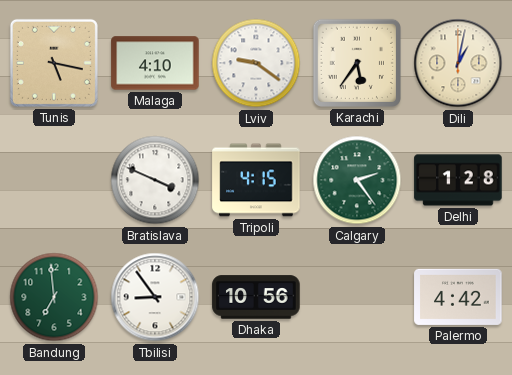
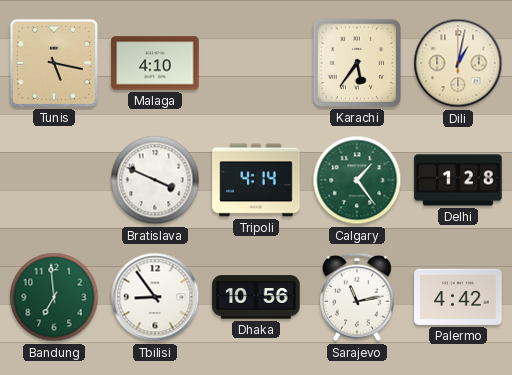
Lviv: 9:21 -> none (256, 63)
Tripoli: 4:15 -> 4:14 (256, 180)
Calgary: 2:24 -> 1:24 (357, 180)
Sarajevo: none -> 11:13 (357, 297)
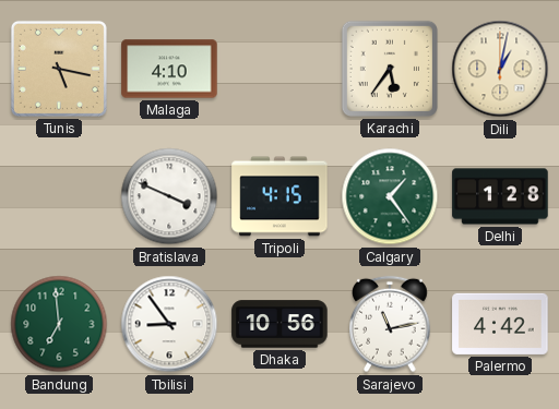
Tripoli: 4:14 -> 4:15 (279, 196)
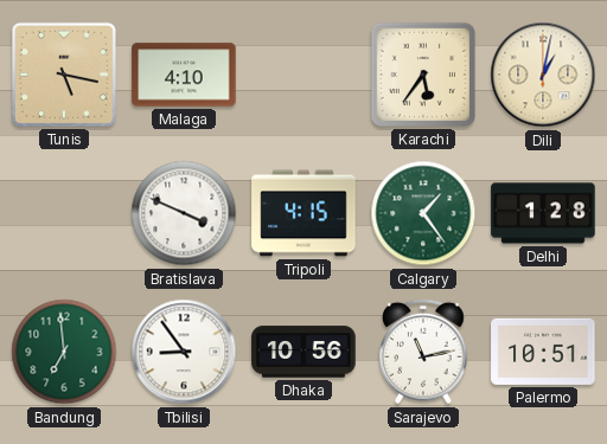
Palermo: 4:42 -> 10:51 (543, 352)
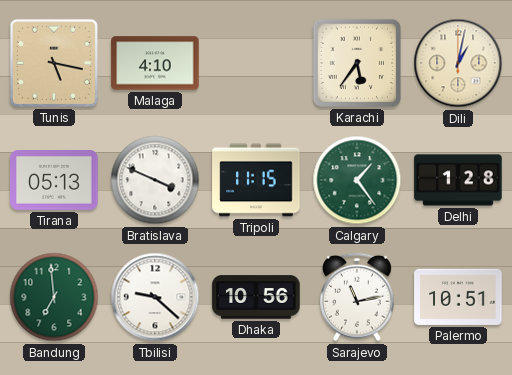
Tirana: none -> 05:13 (54, 181)
Tripoli: 4:15 -> 11:15 (256, 180)
Tbilisi: 8:54 -> 9:22 (155, 297)
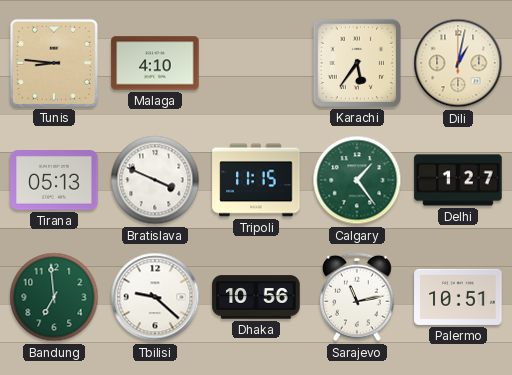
Tunis: 5:17 -> 8:46 (54, 63)
Delhi: 1:28 -> 1:27 (458, 180)
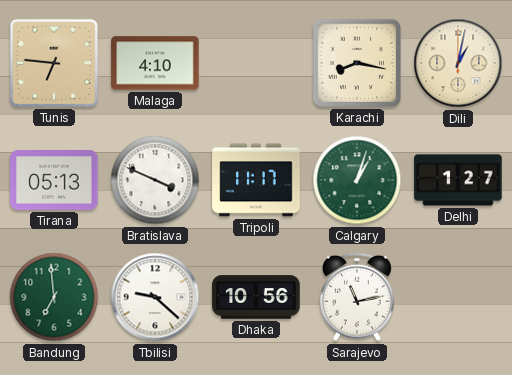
Tunis: 8:46 -> 6:46 (54, 63)
Karachi: 5:36 -> 8:17 (357, 63)
Tripoli: 11:15 -> 11:17 (256, 180)
Calgary: 1:24 -> 1:03 (357, 180)
Palermo: 10:51 -> none (458, 297)
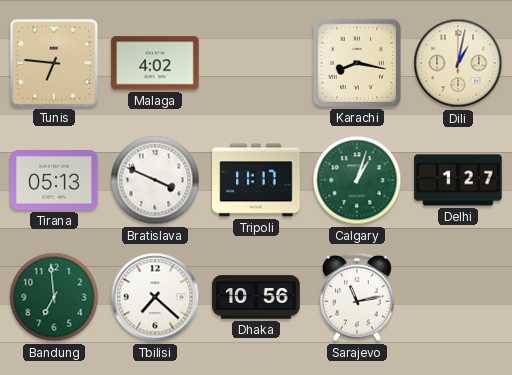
Malaga: 4:10 -> 4:02 (155, 63)
Tbilisi: 9:22 -> 7:22 (155, 297)
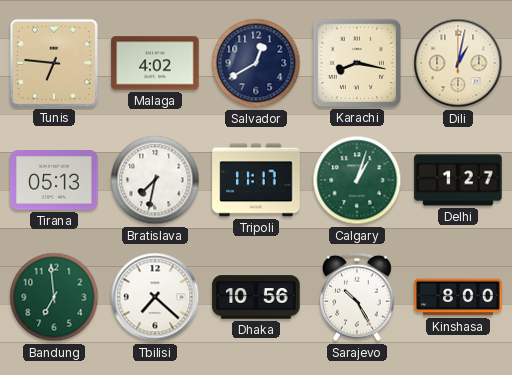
Salvador: none -> 12:40 (256, 63)
Bratislava: 3:49 -> 7:32 (155, 180)
Sarajevo: 11:13 -> 10:25 (357, 297)
Kinshasa: none -> 8:00 (458, 297)
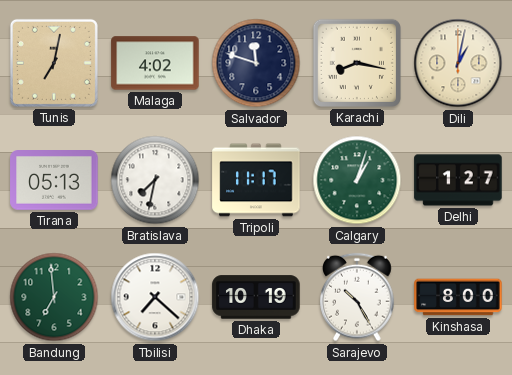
Tunis: 6:46 -> 7:02 (54, 63)
Salvador: 12:40 -> 11:48 (256, 63)
Dhaka: 10:56 -> 10:19 (256, 297)
